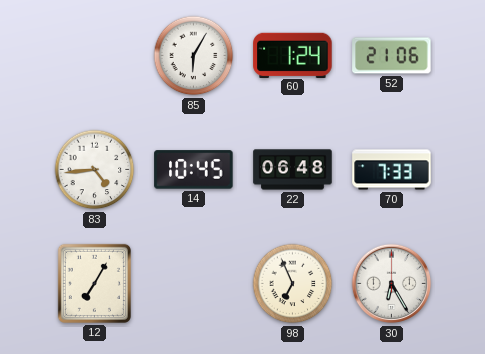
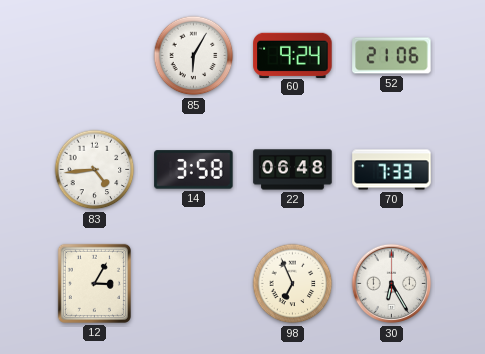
60: 1:24 -> 9:24 (293, 55)
14: 10:45 -> 3:58 (194, 170)
12: 7:05 -> 3:05 (94, 283)
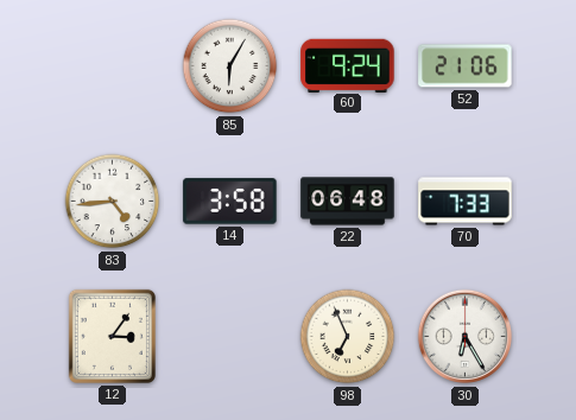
12: 3:05 -> 3:06 (112, 336)
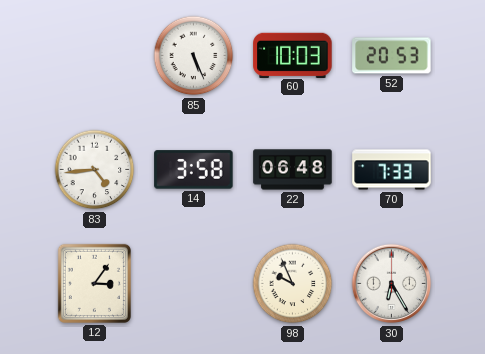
85: 6:05 -> 5:26 (194, 56)
60: 9:24 -> 10:03 (293, 55)
52: 21:06 -> 20:53 (392, 56)
98: 6:56 -> 9:56 (293, 284)
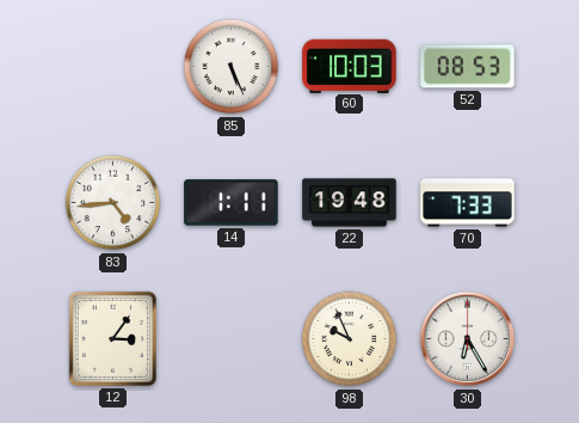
52: 20:53 -> 08:53 (468, 67)
14: 3:58 -> 1:11 (232, 203)
22: 06:48 -> 19:48 (350, 203)
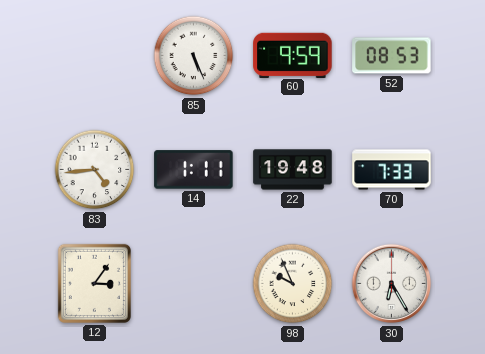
60: 10:03 -> 9:59 (293, 55)
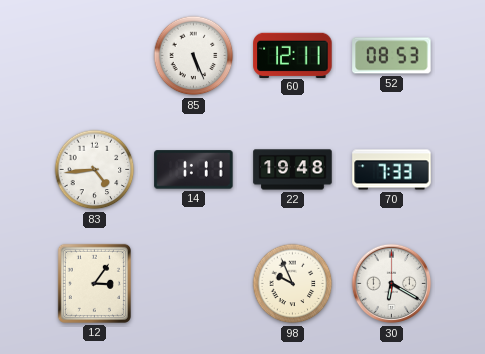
60: 9:59 -> 12:11 (293, 55)
30: 6:25 -> 6:20 (392, 284)
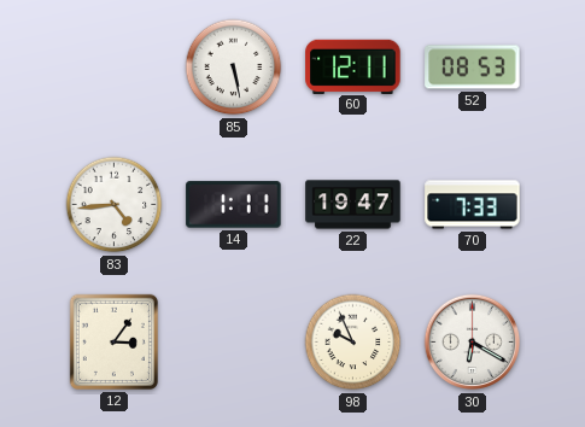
85: 5:26 -> 5:28 (234, 68)
22: 19:48 -> 19:47 (353, 205)
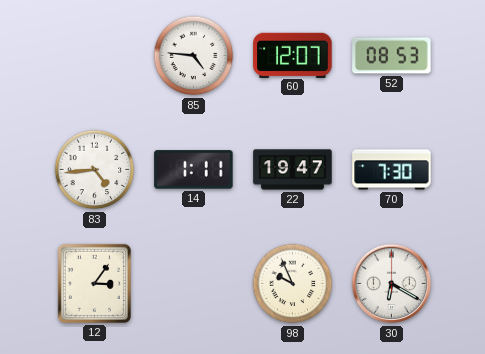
85: 5:28 -> 4:46 (194, 56)
60: 12:11 -> 12:07 (293, 55)
70: 7:33 -> 7:30 (392, 170)
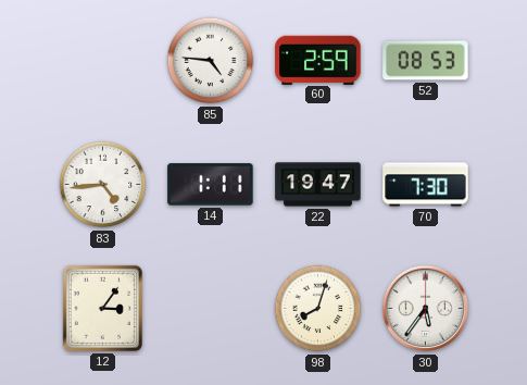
60: 12:07 -> 2:59 (318, 60)
98: 9:56 -> 8:03 (318, 309)
30: 6:20 -> 5:36 (426, 309)
